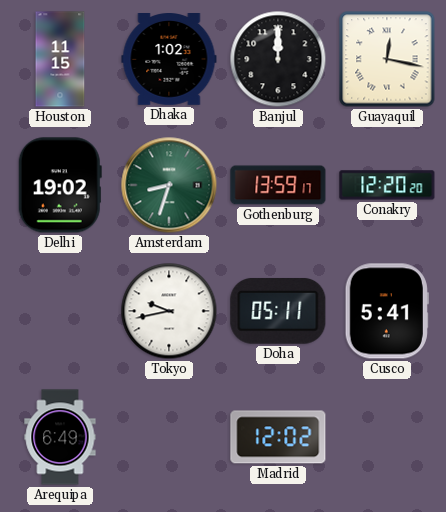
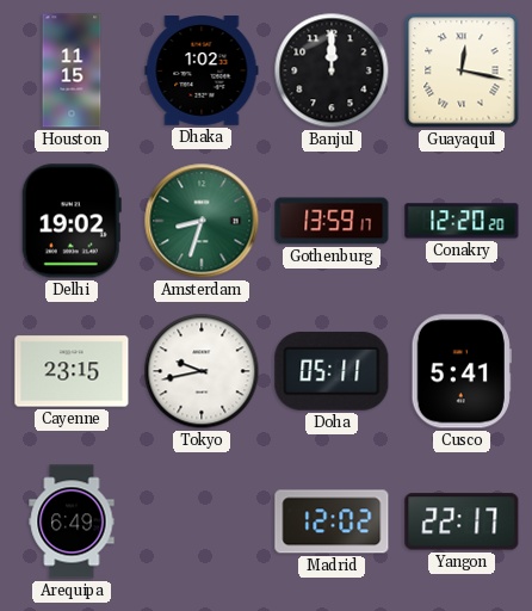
Cayenne: none -> 23:15 (72, 371)
Yangon: none -> 22:17 (462, 521)
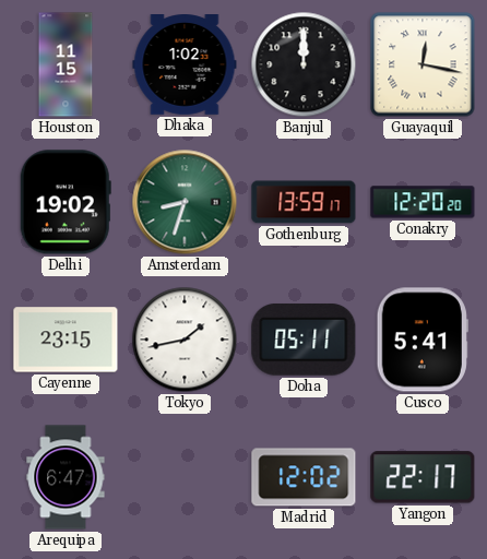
Tokyo: 9:43 -> 1:43 (185, 340)
Arequipa: 6:49 -> 6:47 (66, 477)
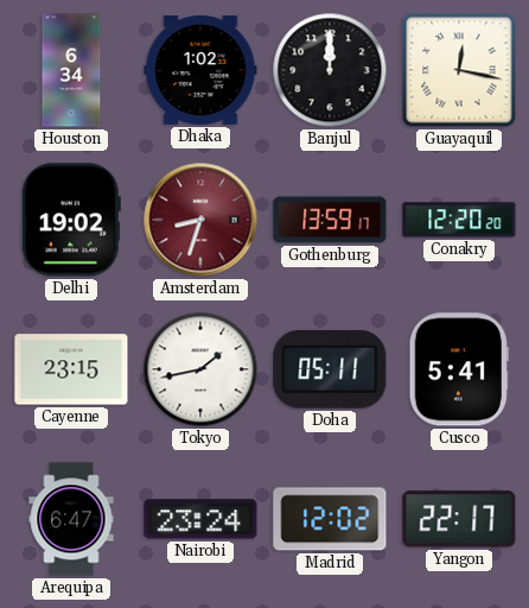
Houston: 11:15 -> 6:34 (71, 70)
Amsterdam dial: green -> burgundy (200, 220)
Nairobi: none -> 23:24 (200, 519)
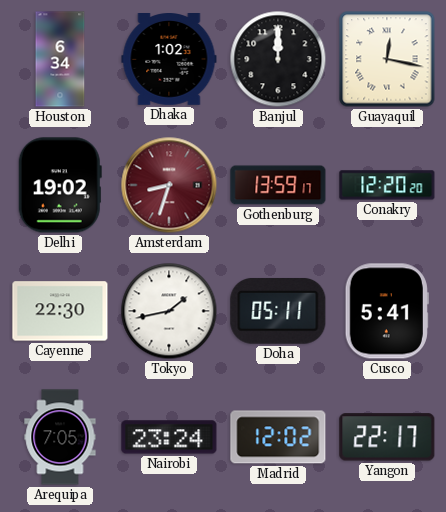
Cayenne: 23:15 -> 22:30 (60, 311)
Arequipa: 6:47 -> 7:05 (60, 437)
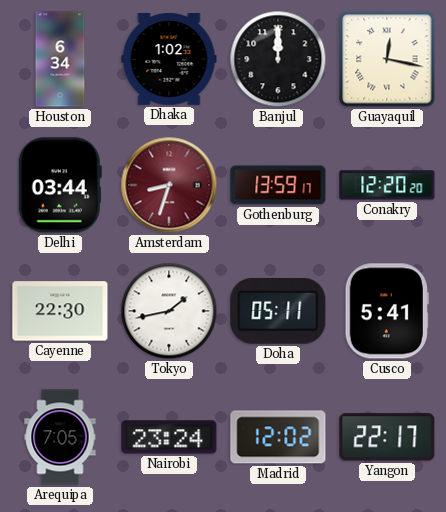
Delhi: 19:02 -> 03:44 (60, 185)
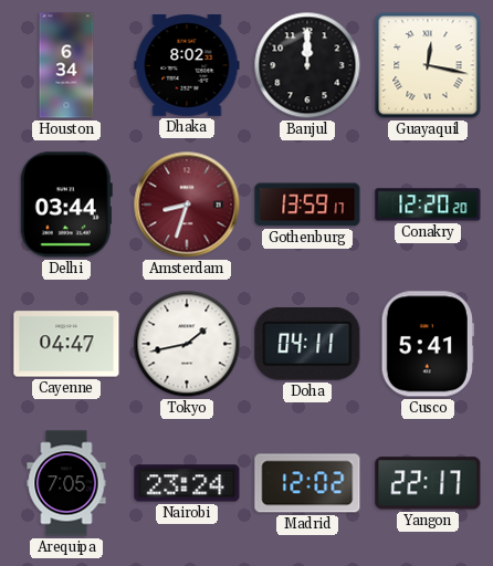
Dhaka: 1:02 -> 8:02 (187, 66)
Cayenne: 22:30 -> 04:47 (66, 344)
Doha: 05:11 -> 04:11 (307, 344)
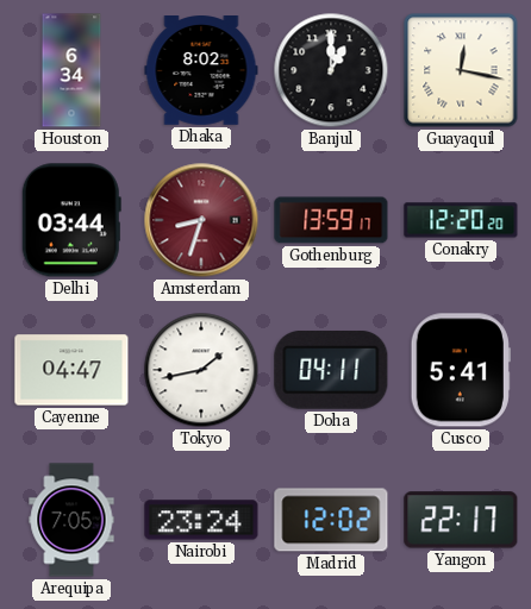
Banjul: 12:00 -> 1:00 (331, 70)
